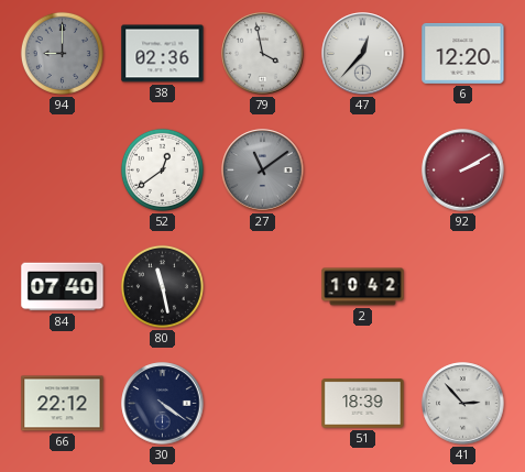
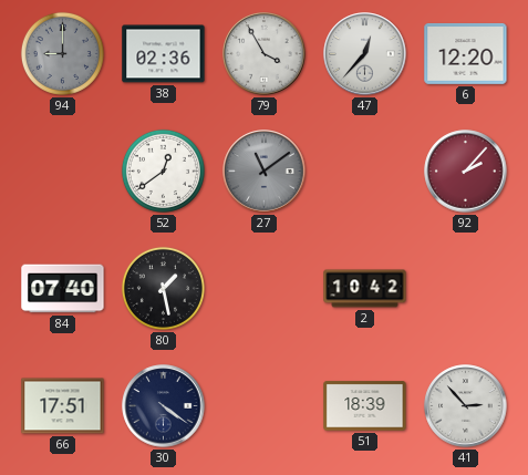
79: 3:58 -> 3:55 (265, 54)
92: 2:10 -> 2:07 (466, 172)
80: 11:28 -> 1:28 (163, 288)
66: 22:12 -> 17:51 (63, 406)
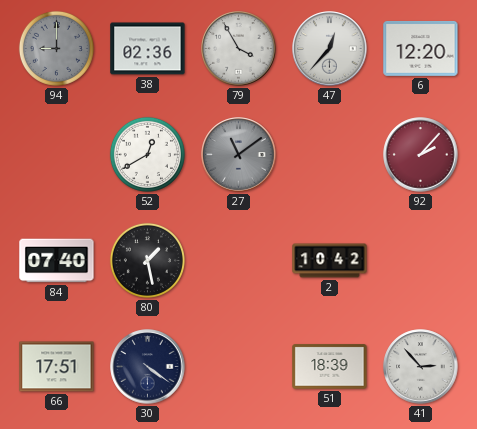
52: 12:39 -> 12:40 (147, 154)
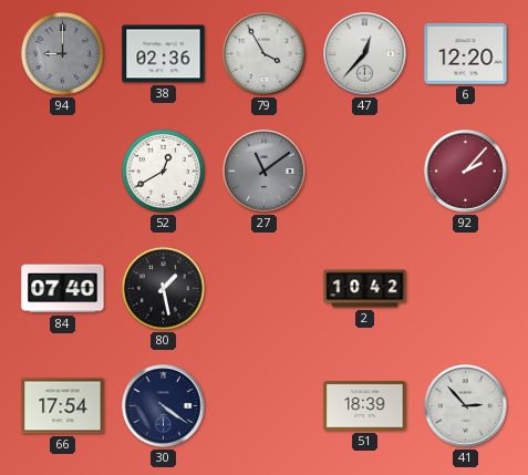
66: 17:51 -> 17:54 (63, 406)
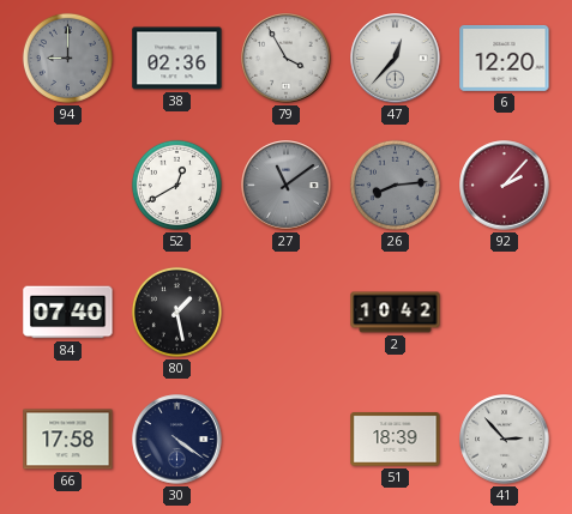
26: none -> 8:14 (395, 185)
66: 17:54 -> 17:58 (68, 440)
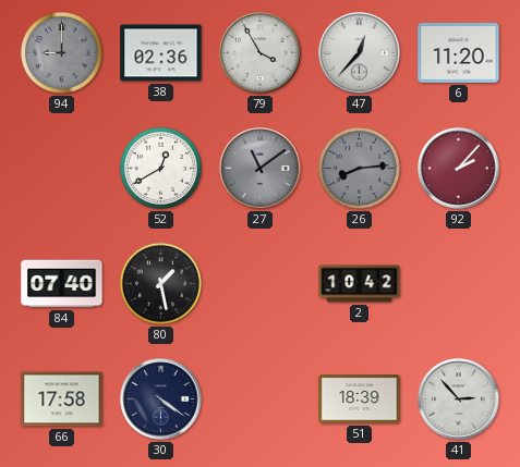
6: 12:20 -> 11:20 (459, 52)
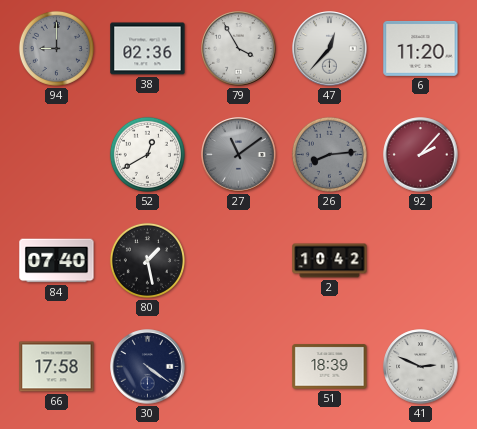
41: 2:53 -> 2:49 (421, 367)
